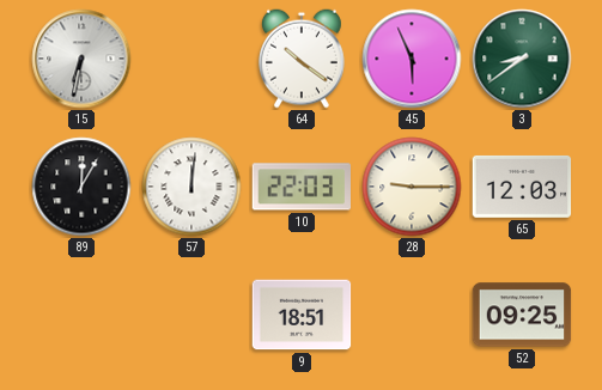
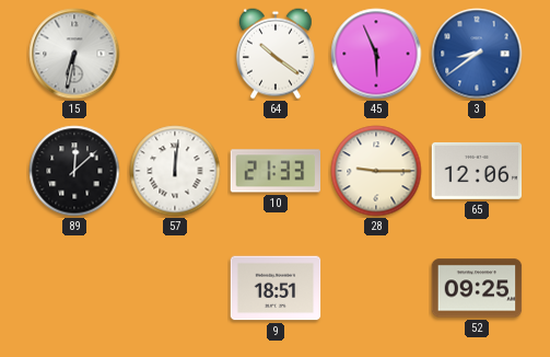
3 dial: green -> blue (477, 54)
89: 12:05 -> 12:08 (74, 171)
10: 22:03 -> 21:33 (274, 171)
65: 12:03 -> 12:06 (477, 171)
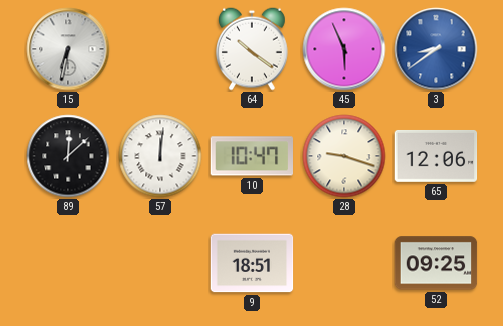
10: 21:33 -> 10:47 (251, 156)
28: 9:15 -> 9:18 (344, 156)
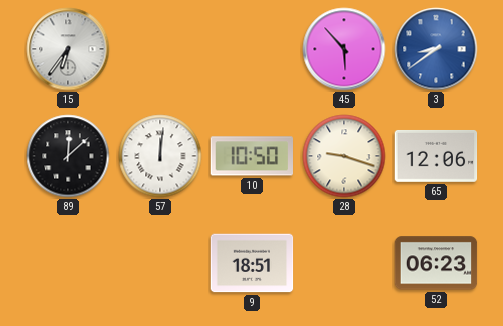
15: 6:32 -> 6:36 (68, 49)
64: 10:21 -> none (252, 49)
45: 5:56 -> 5:53 (344, 49)
10: 10:47 -> 10:50 (251, 156)
52: 09:25 -> 06:23 (436, 263)
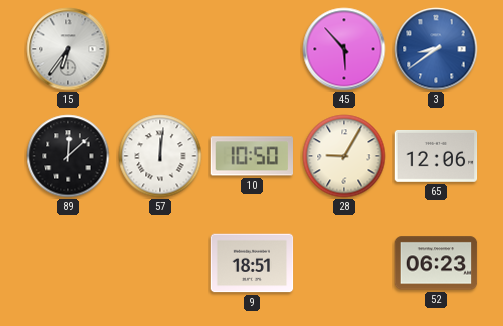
28: 9:18 -> 9:05 (344, 156)
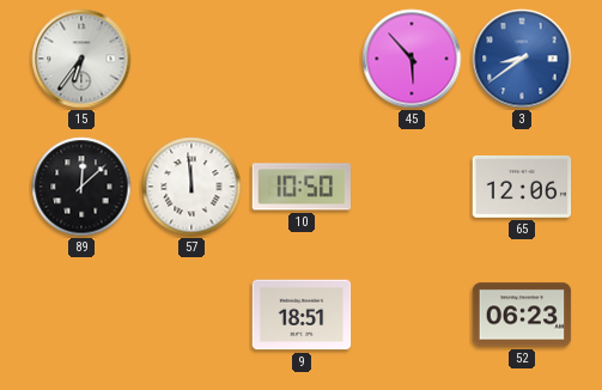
57: 12:01 -> 11:59 (191, 187)
28: 9:05 -> none (344, 156)
